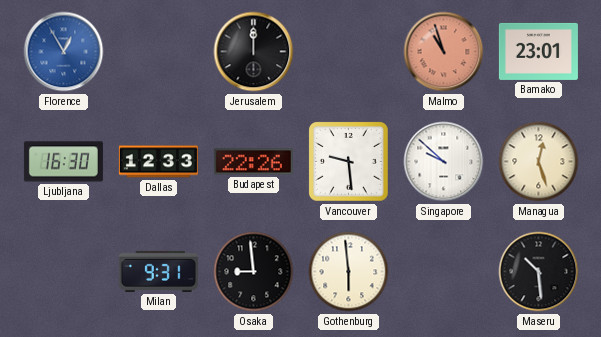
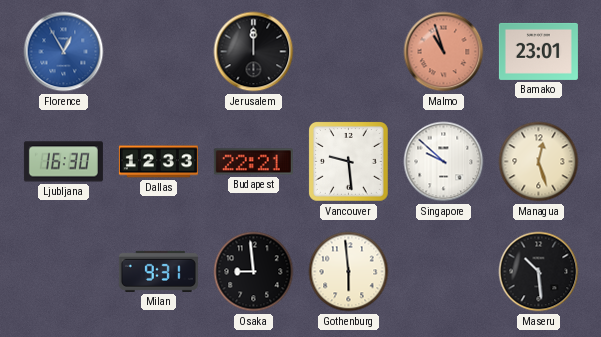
Budapest: 22:26 -> 22:21 (253, 162)
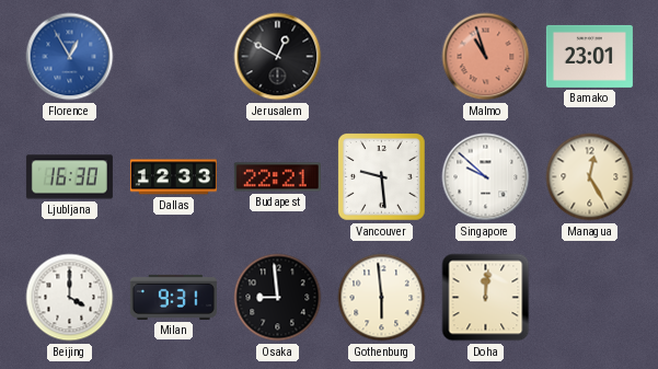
Jerusalem: 12:00 -> 12:50 (278, 57)
Managua: 12:27 -> 12:25 (590, 177)
Beijing: none -> 4:00 (70, 298)
Doha: none -> 12:01 (486, 298)
Maseru: 10:29 -> none (539, 272)
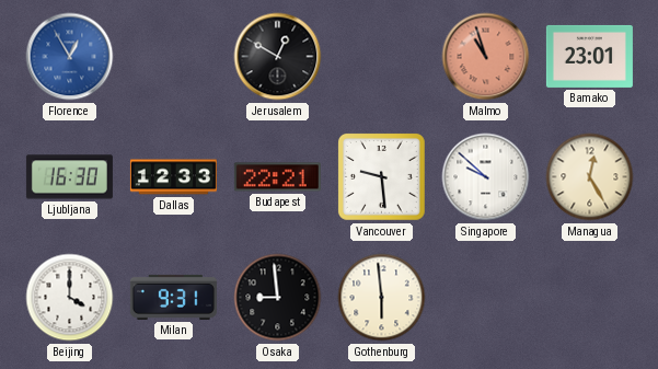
Doha: 12:01 -> none (486, 298)
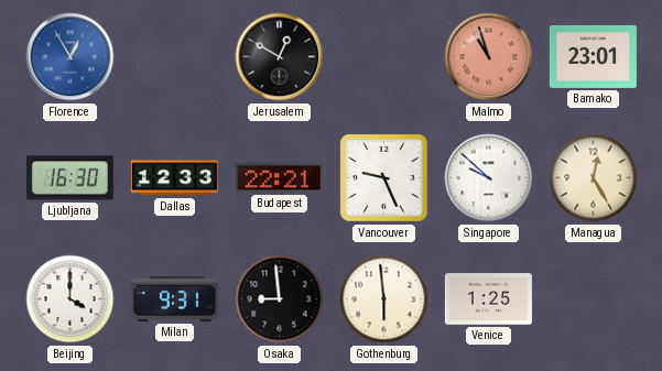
Vancouver: 9:29 -> 9:26 (383, 177)
Venice: none -> 1:25 (488, 299)
